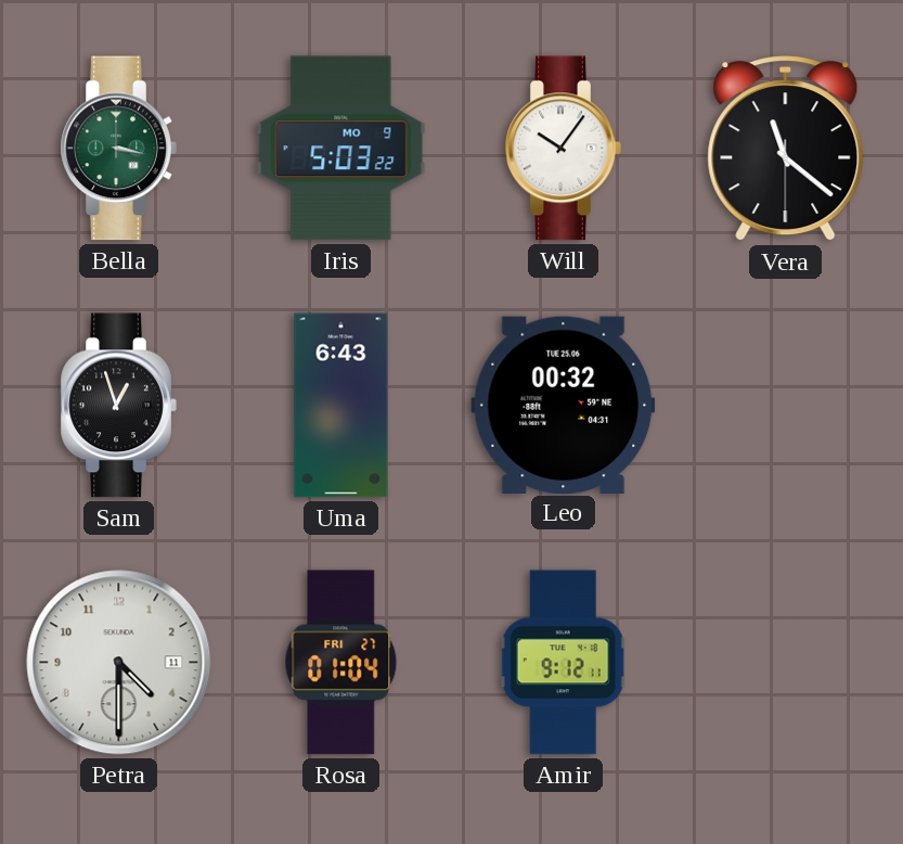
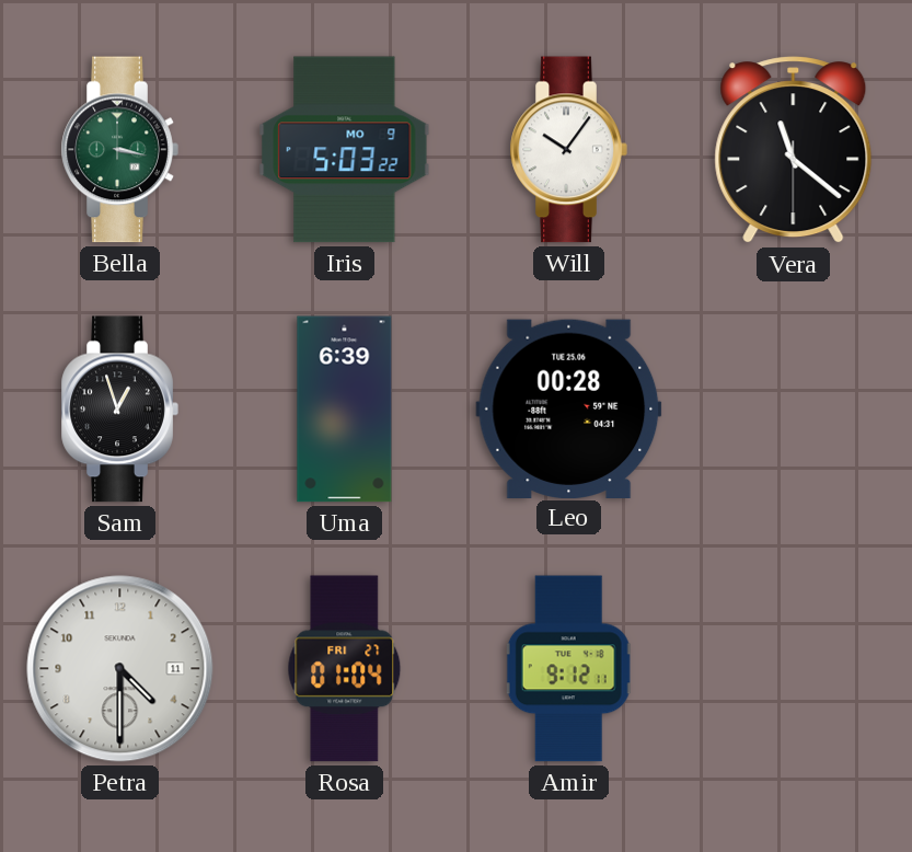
Uma: 6:43 -> 6:39 (345, 410)
Leo: 00:32 -> 00:28 (569, 408)
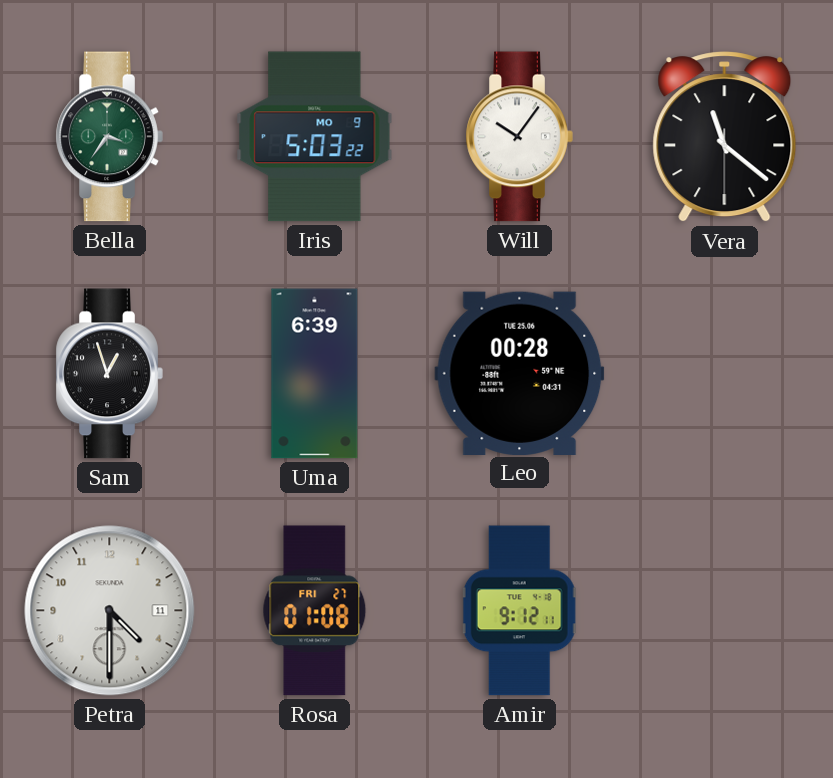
Bella: 3:17 -> 3:36 (109, 137)
Rosa: 01:04 -> 01:08 (315, 611)
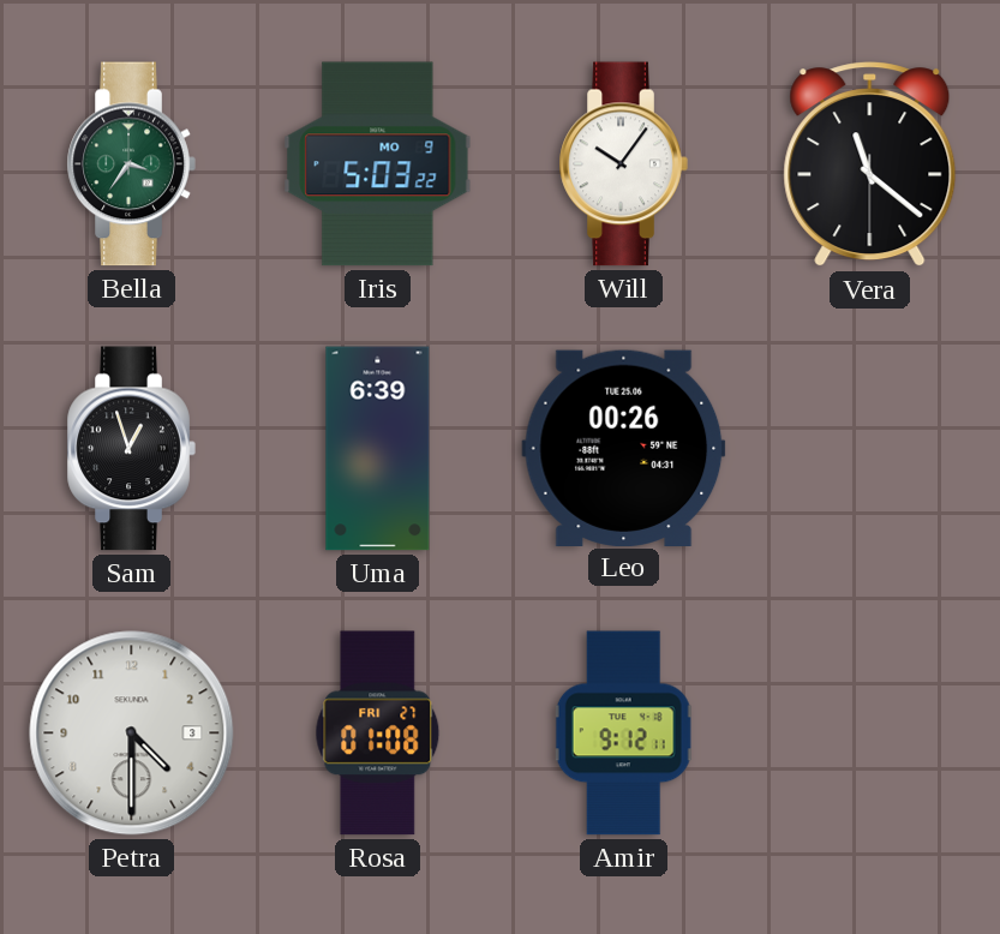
Leo: 00:28 -> 00:26 (624, 448)
Petra date: 11 -> 3 (132, 734)
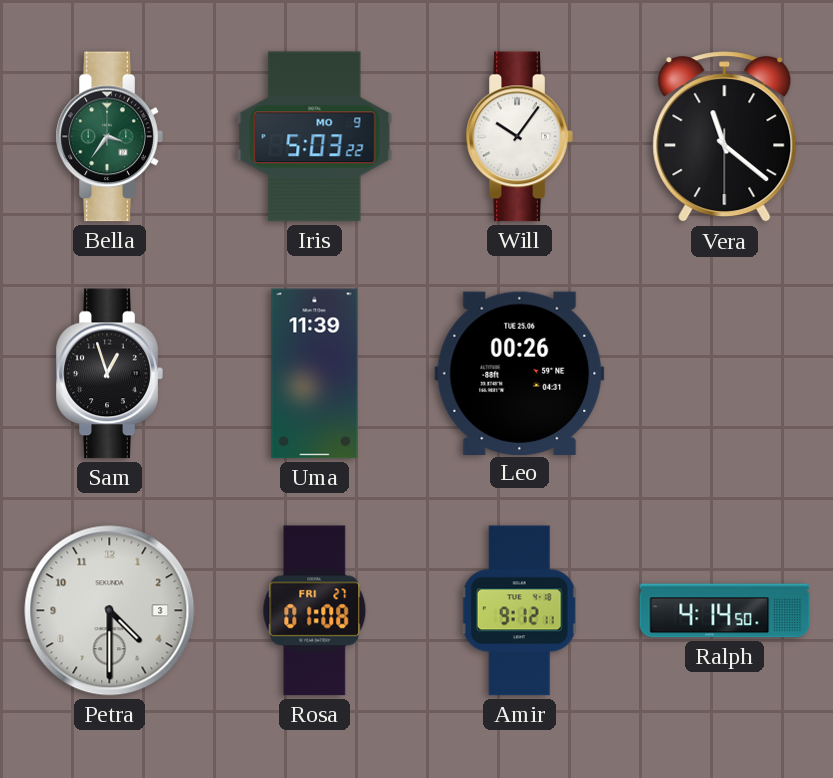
Uma: 6:39 -> 11:39 (315, 374)
Ralph: none -> 4:14 (725, 611)
